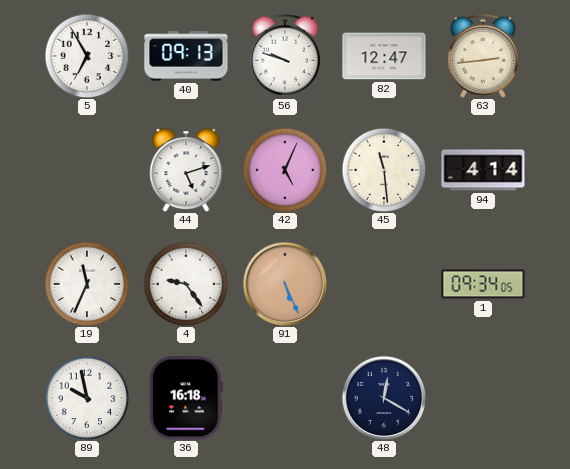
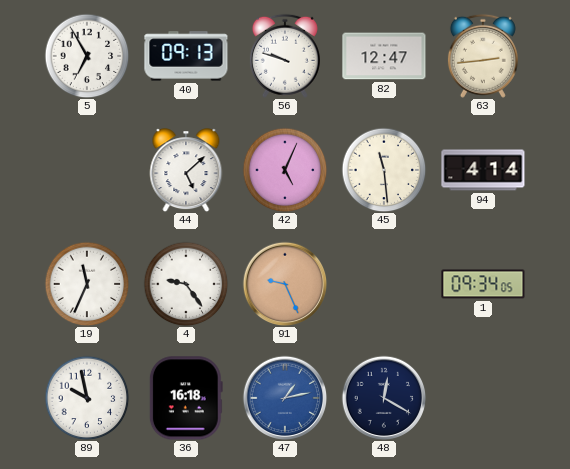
44: 5:12 -> 5:08 (186, 170)
91: 5:26 -> 9:26 (285, 284)
47: none -> 1:13 (285, 398)
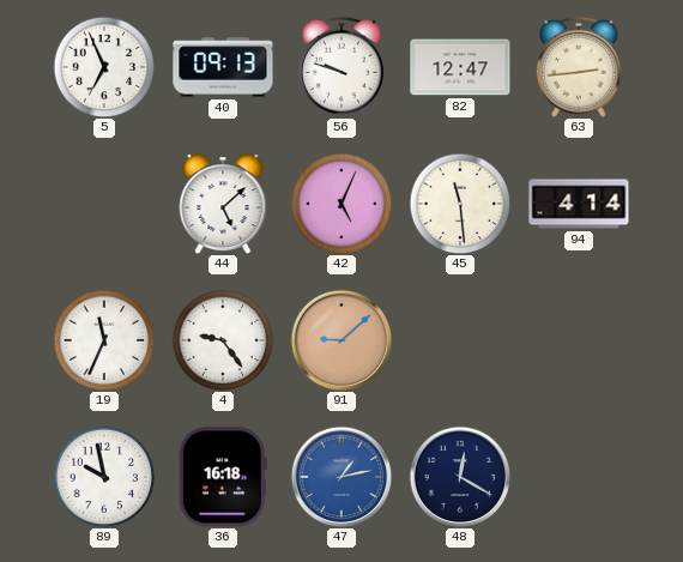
5: 6:55 -> 6:56 (104, 67)
91: 9:26 -> 9:08 (341, 340)
1: 09:34 -> none (483, 284)
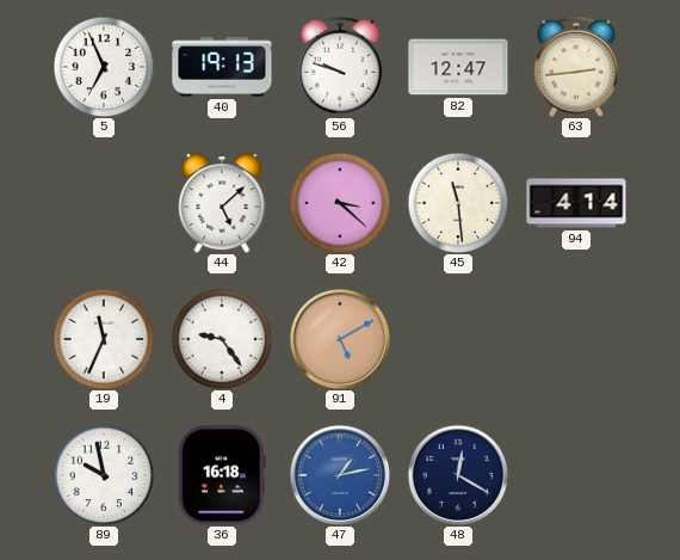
40: 09:13 -> 19:13 (222, 67)
42: 5:04 -> 3:22 (340, 203)
91: 9:08 -> 5:10 (340, 339)
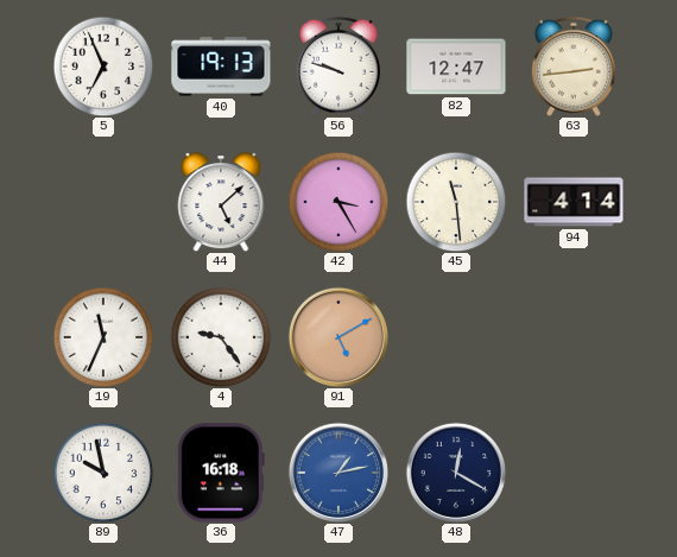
42: 3:22 -> 3:25 (338, 202)
